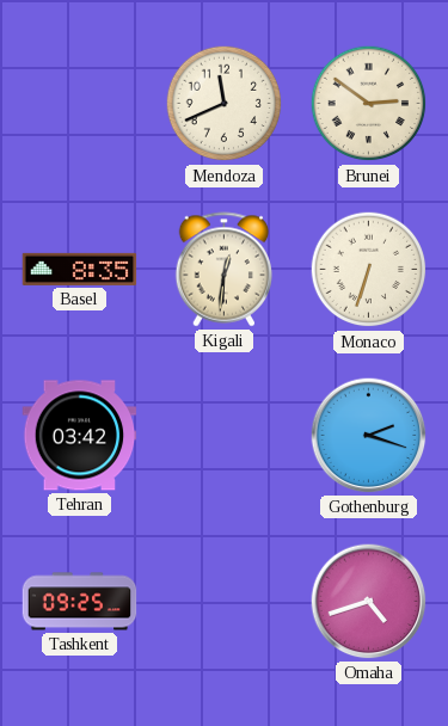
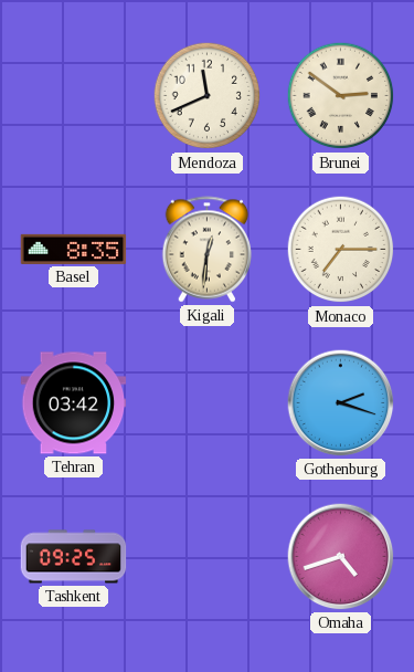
Monaco: 6:33 -> 7:15 (341, 250)
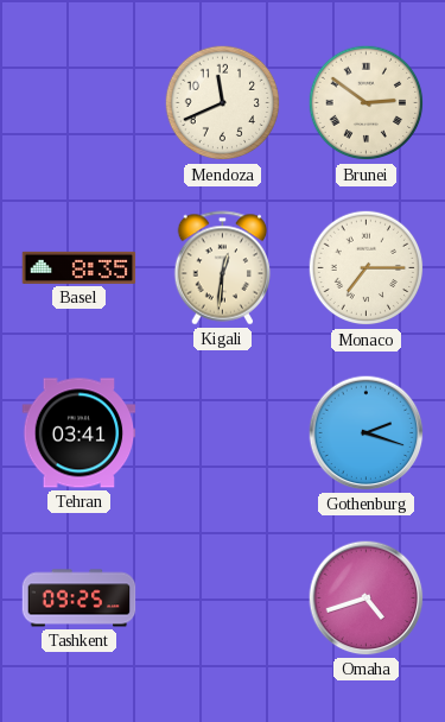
Tehran: 03:42 -> 03:41 (80, 433)
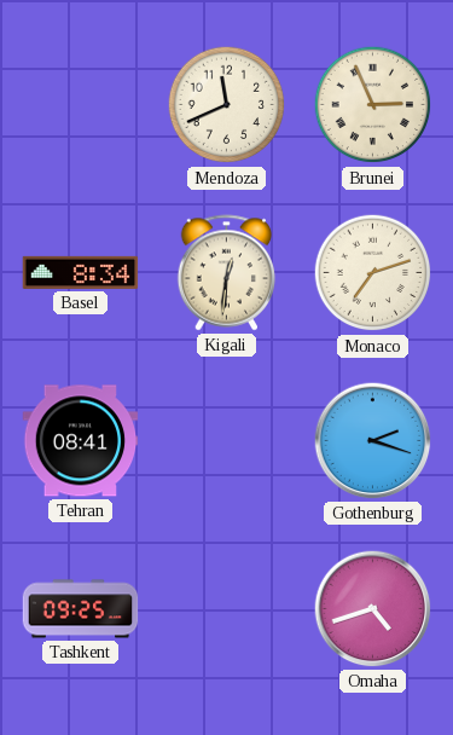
Brunei: 2:51 -> 2:56 (373, 105)
Basel: 8:35 -> 8:34 (81, 272)
Monaco: 7:15 -> 7:12 (373, 273)
Tehran: 03:41 -> 08:41 (81, 441)
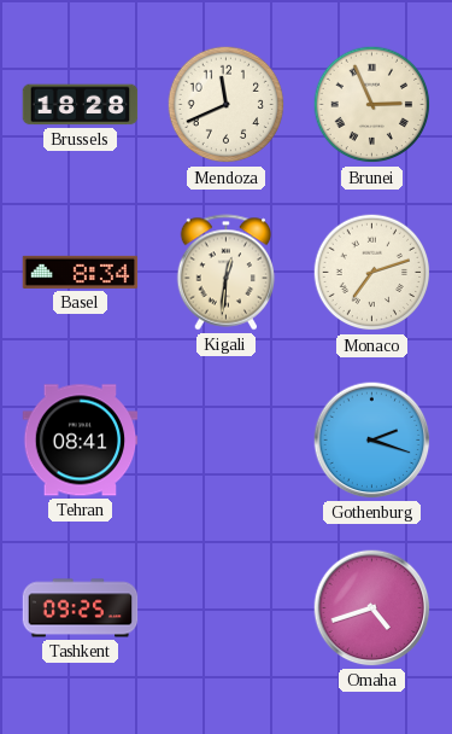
Brussels: none -> 18:28 (81, 105)
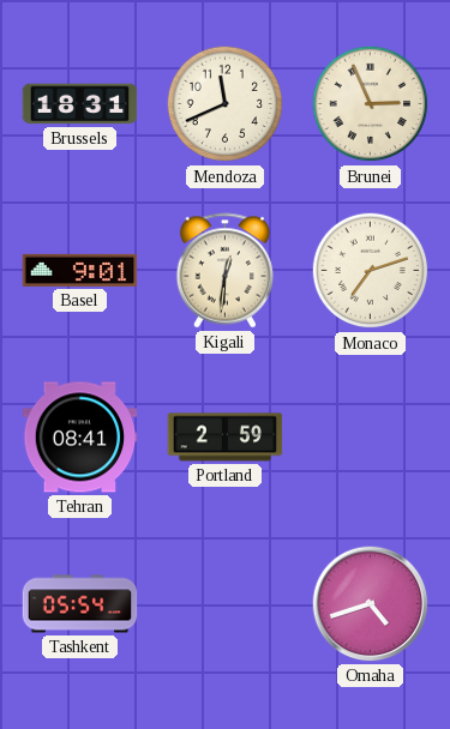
Brussels: 18:28 -> 18:31 (80, 104)
Basel: 8:34 -> 9:01 (80, 270)
Portland: none -> 2:59 (226, 438)
Gothenburg: 2:18 -> none (372, 441)
Tashkent: 09:25 -> 05:54 (80, 604)
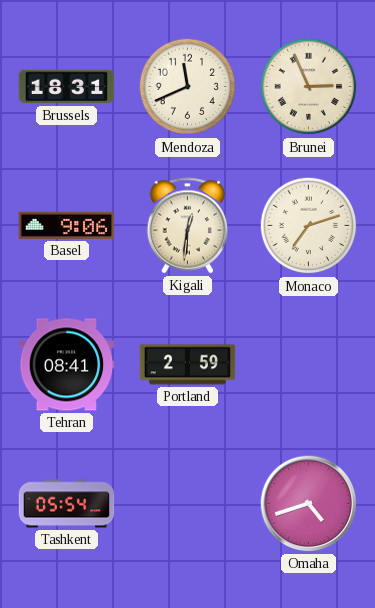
Basel: 9:01 -> 9:06 (67, 225)
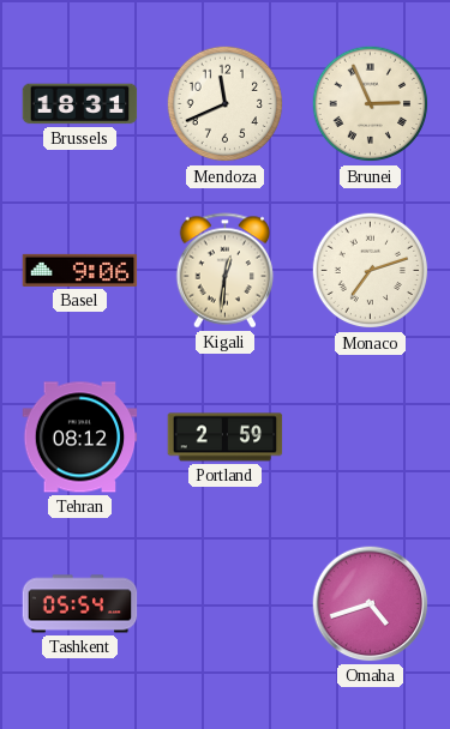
Tehran: 08:41 -> 08:12 (80, 438)
